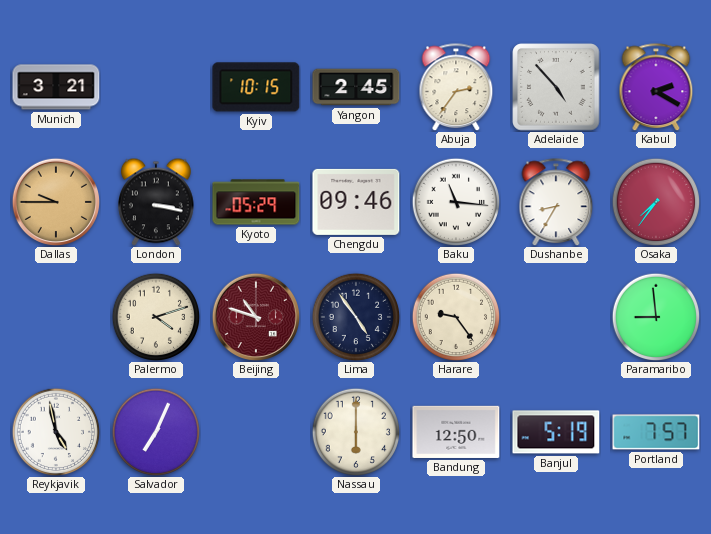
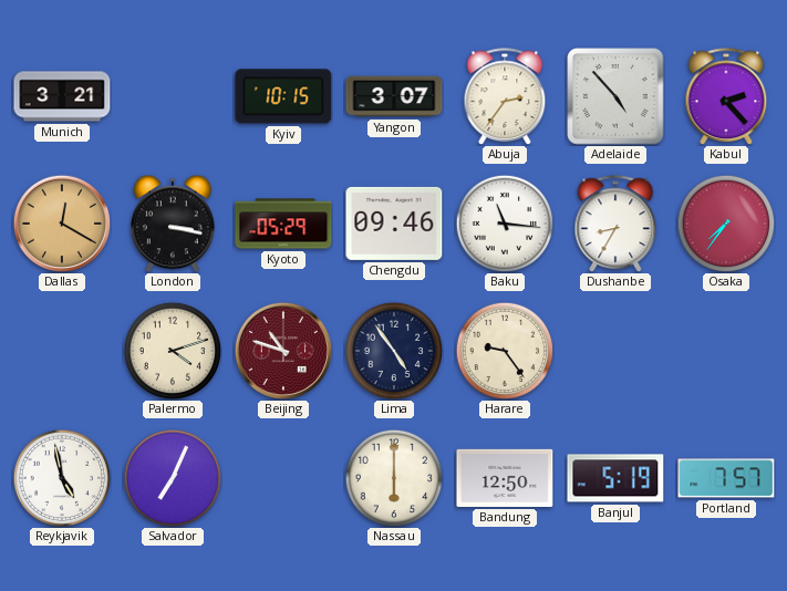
Yangon: 2:45 -> 3:07 (394, 96)
Kabul: 2:20 -> 2:23 (726, 96)
Dallas: 9:45 -> 12:20 (61, 222)
Paramaribo: 8:59 -> none (656, 317)
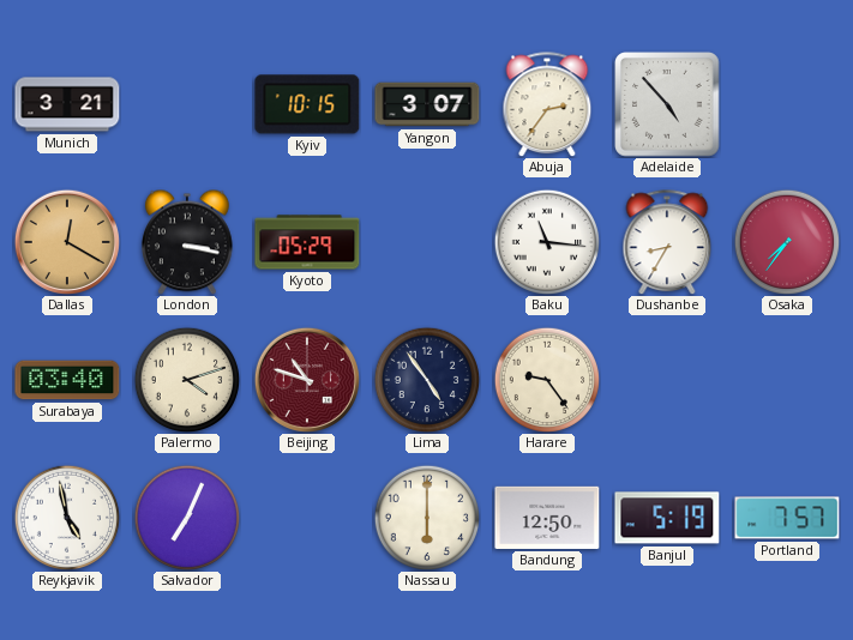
Kabul: 2:23 -> none (726, 96)
Chengdu: 09:46 -> none (394, 224)
Surabaya: none -> 03:40 (67, 380)
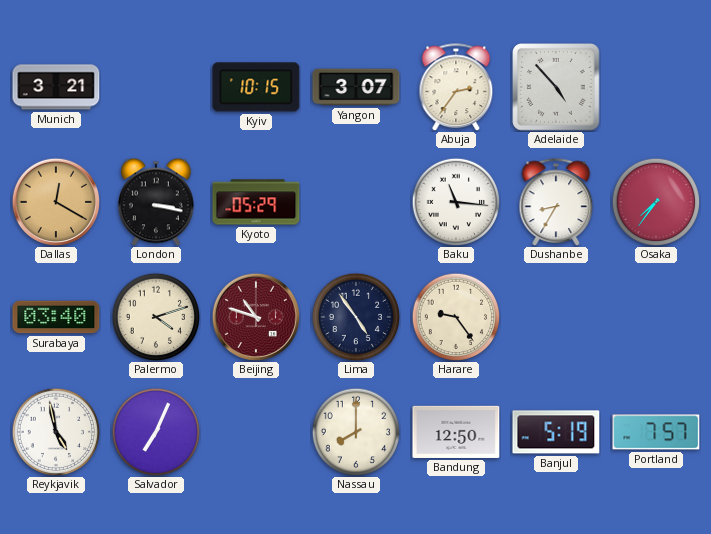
Nassau: 6:00 -> 8:00 (356, 432)
